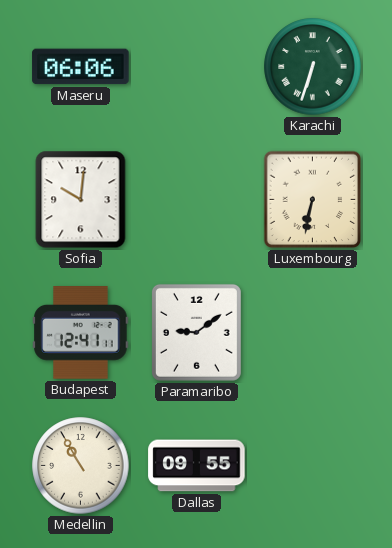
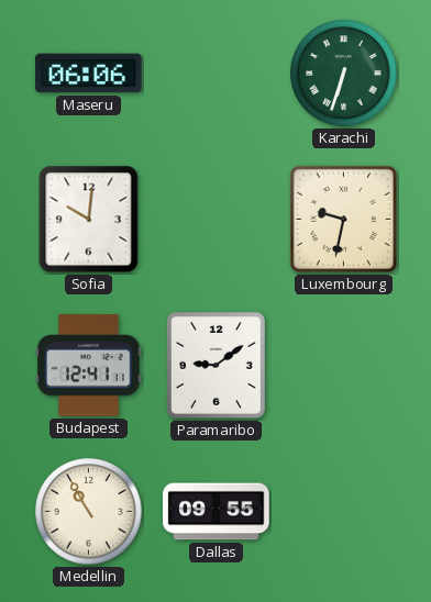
Luxembourg: 6:32 -> 9:32 (344, 220)
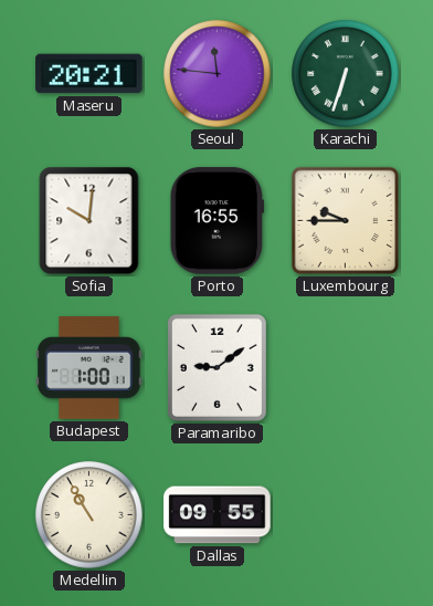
Maseru: 06:06 -> 20:21 (89, 74)
Seoul: none -> 11:46 (218, 74)
Porto: none -> 16:55 (216, 221)
Luxembourg: 9:32 -> 9:45 (346, 221)
Budapest: 12:41 -> 1:00 (89, 368)
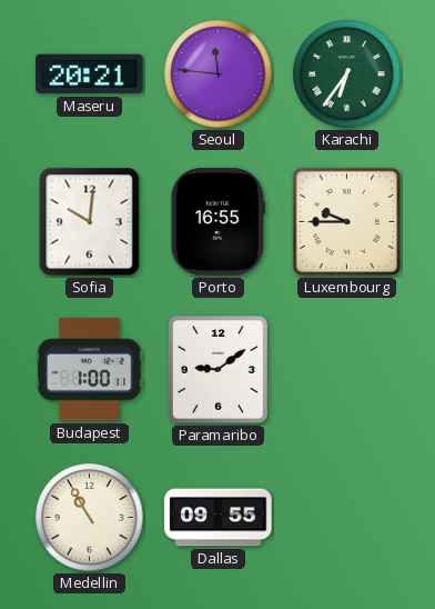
Karachi: 6:33 -> 6:36 (347, 74)
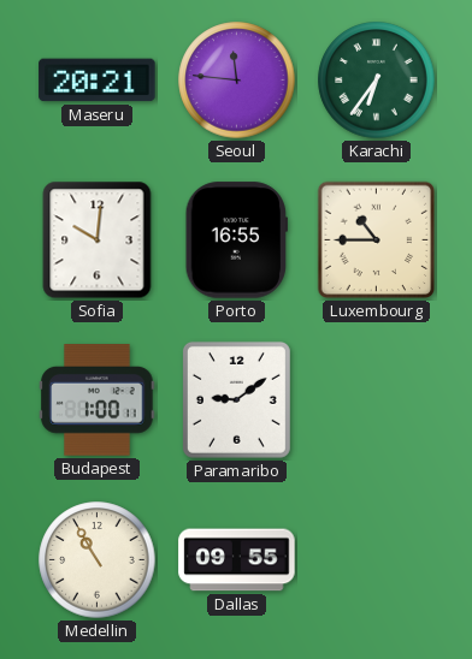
Luxembourg: 9:45 -> 10:45 (377, 241)
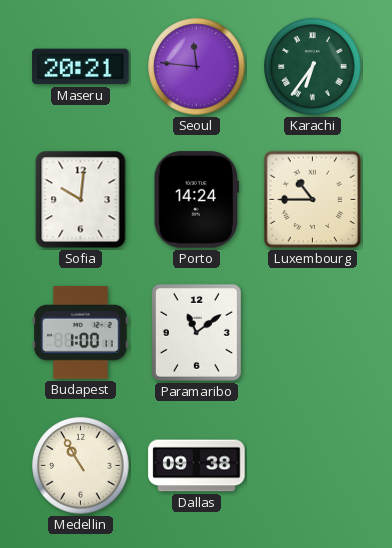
Porto: 16:55 -> 14:24 (196, 200)
Paramaribo: 9:09 -> 11:09 (196, 332)
Dallas: 09:55 -> 09:38 (197, 466)
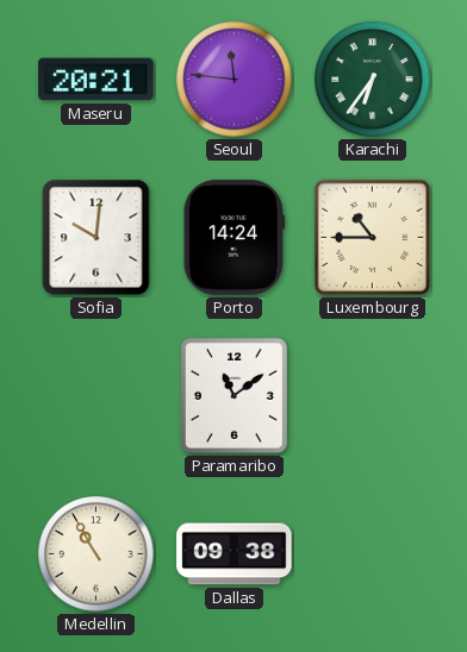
Budapest: 1:00 -> none (81, 333)
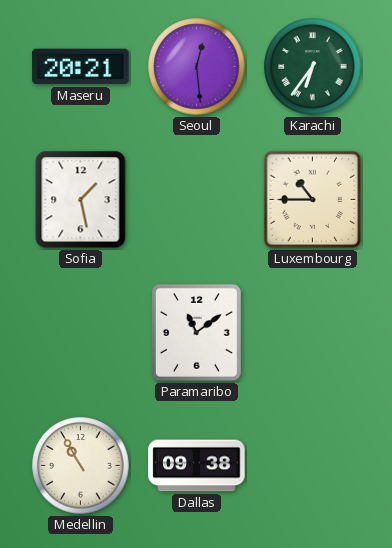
Seoul: 11:46 -> 12:29 (197, 67)
Sofia: 10:01 -> 1:28 (81, 200)
Porto: 14:24 -> none (233, 238)
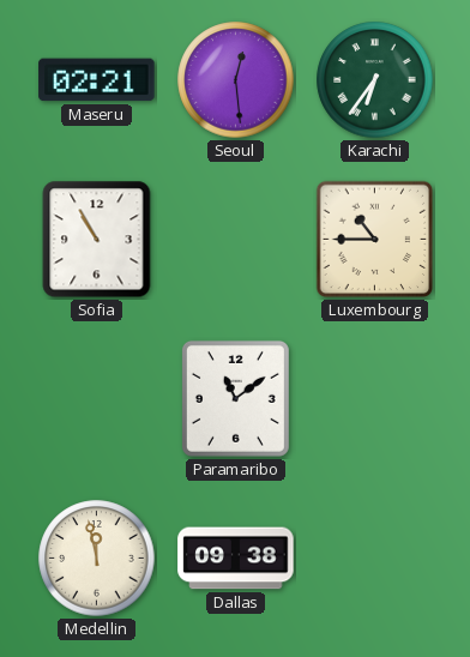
Maseru: 20:21 -> 02:21 (97, 80)
Sofia: 1:28 -> 10:55 (97, 240)
Medellin: 10:55 -> 11:58 (97, 559)
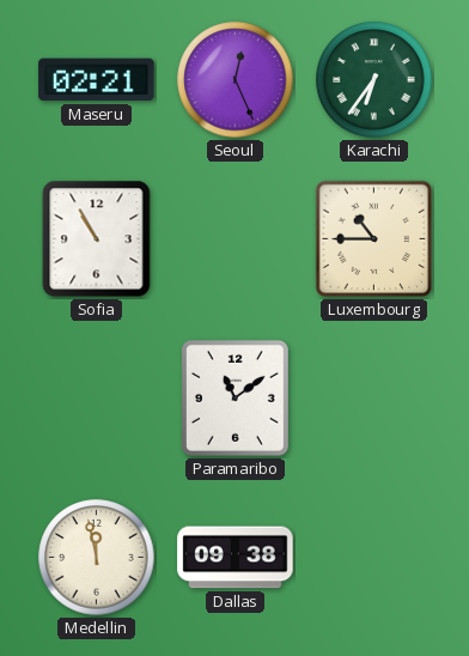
Seoul: 12:29 -> 12:26 (236, 80)
